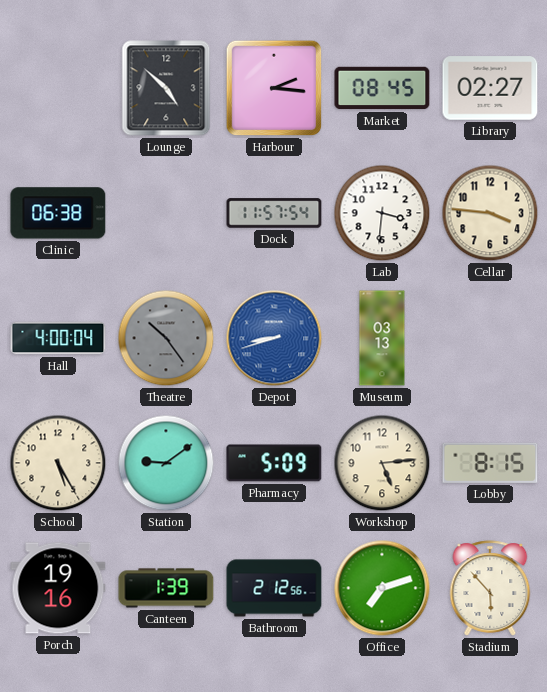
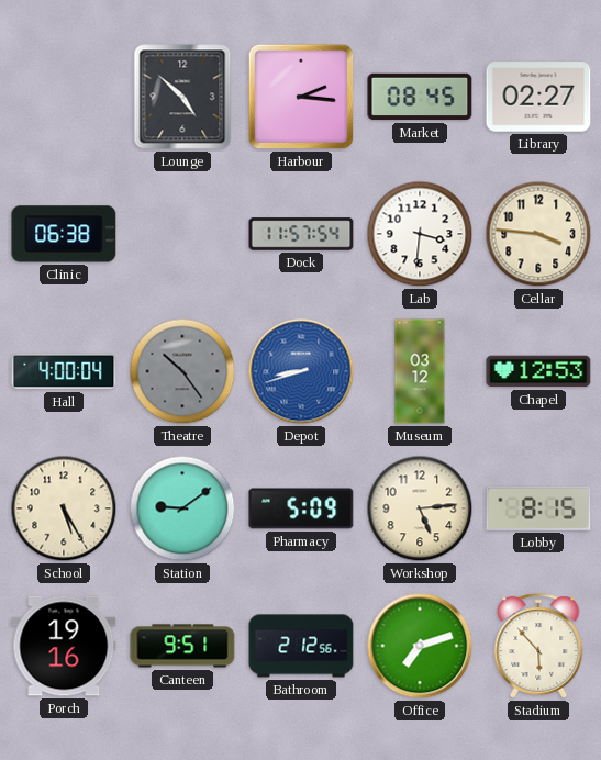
Museum: 03:13 -> 03:12 (420, 371)
Chapel: none -> 12:53 (538, 371)
Canteen: 1:39 -> 9:51 (182, 646)
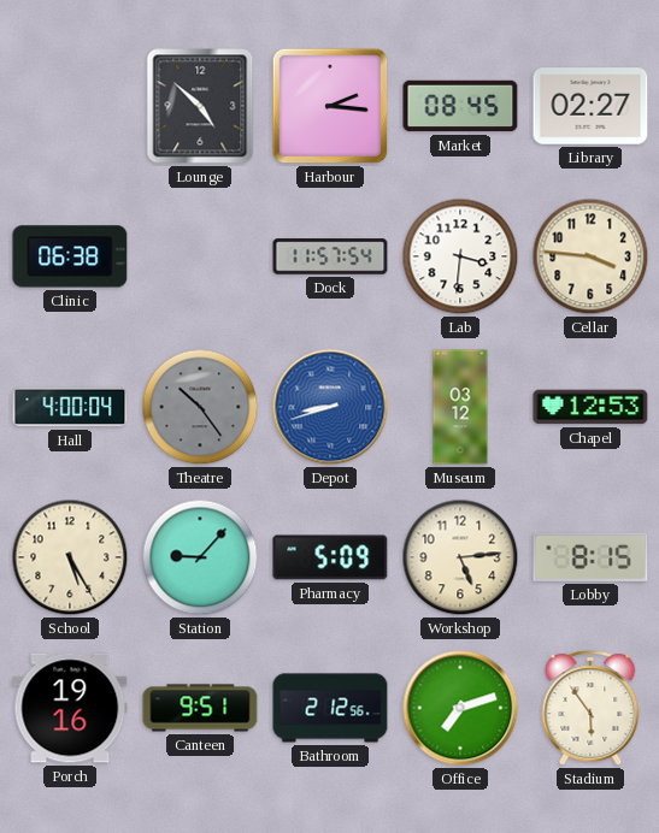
Station: 9:09 -> 9:07 (200, 557)
Stadium: 5:53 -> 5:54 (590, 708)
